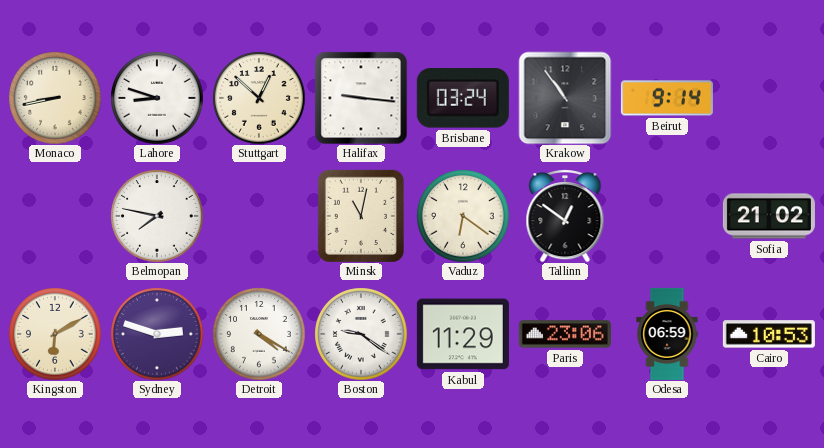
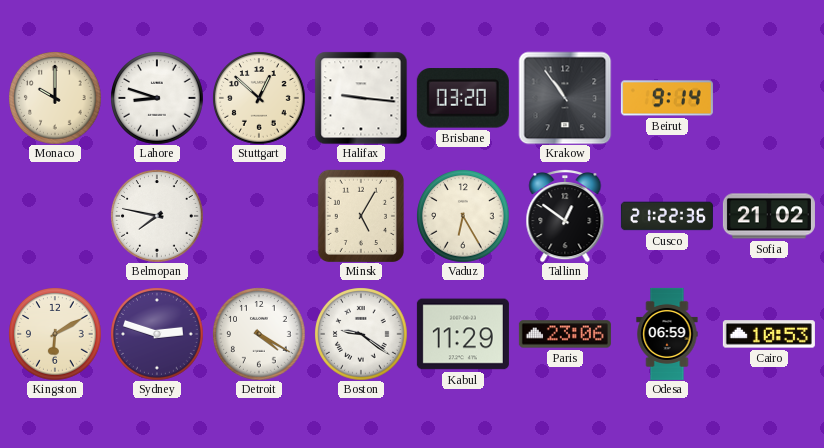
Monaco: 8:43 -> 10:00 (55, 98)
Brisbane: 03:24 -> 03:20 (463, 98)
Minsk: 11:02 -> 5:05 (361, 216)
Vaduz: 6:21 -> 6:25 (463, 216)
Cusco: none -> 21:22 (667, 216)
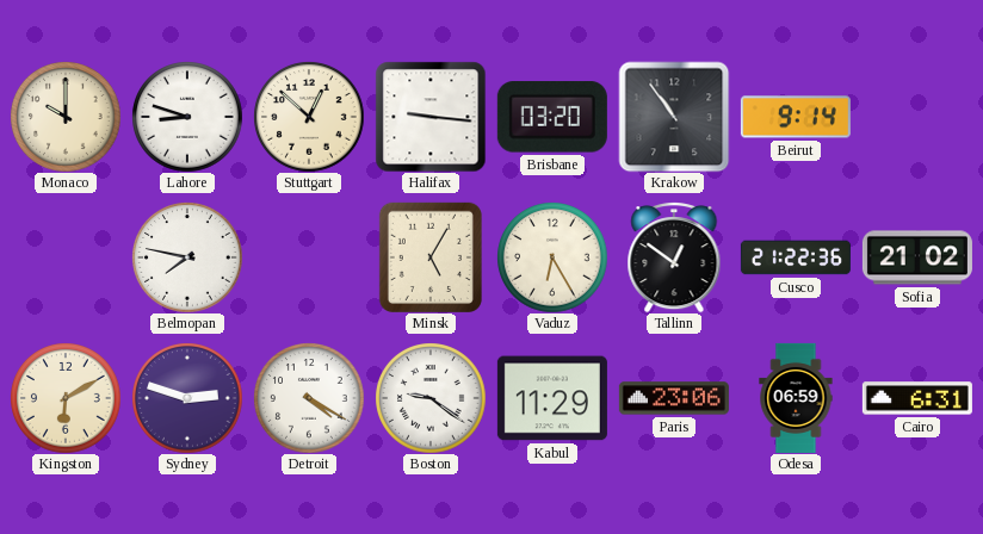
Cairo: 10:53 -> 6:31 (917, 398)
